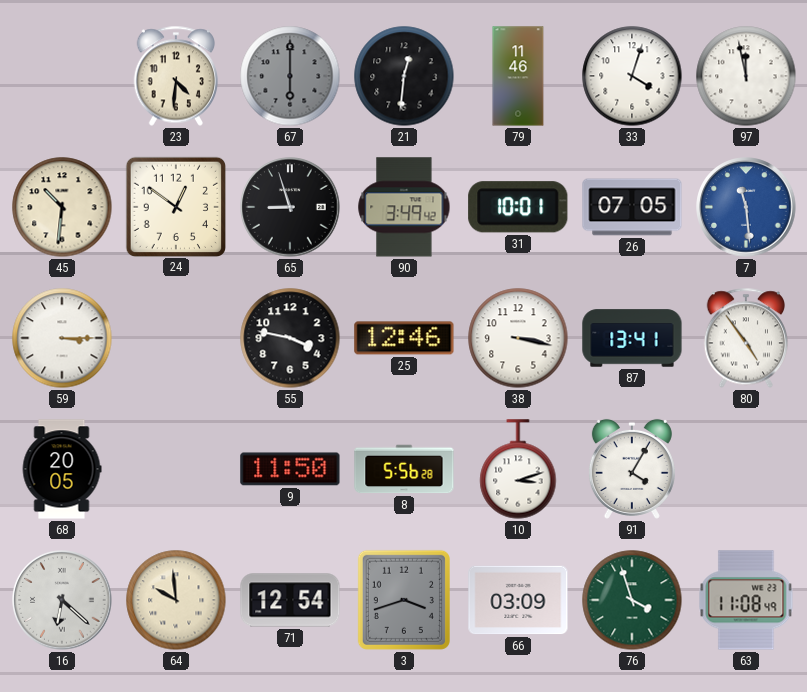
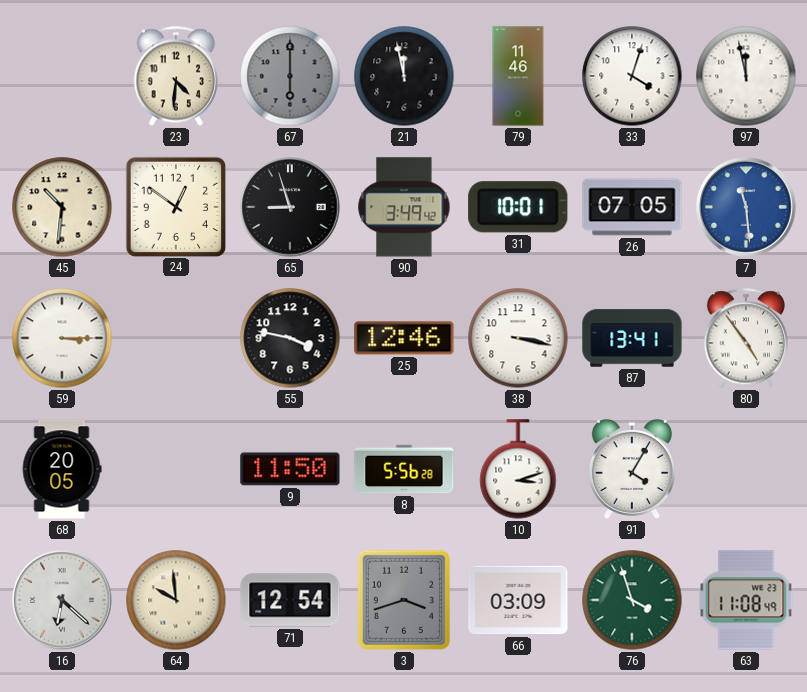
21: 12:31 -> 11:58 (404, 76)
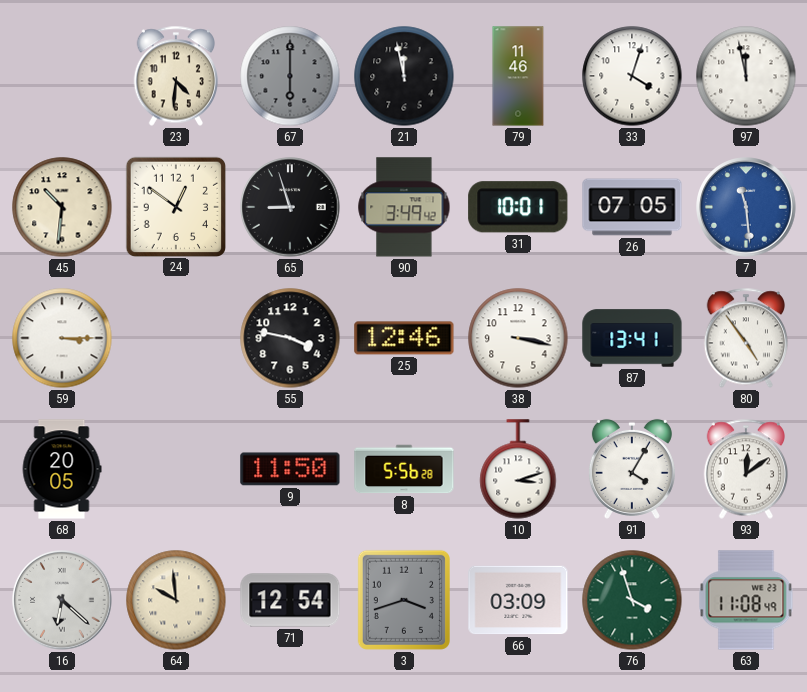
93: none -> 12:09 (746, 469)
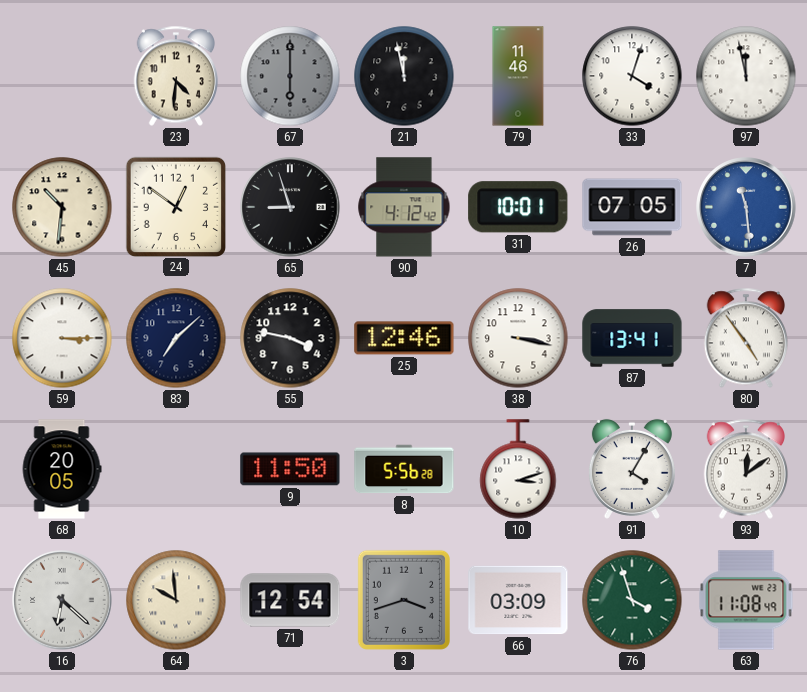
90: 3:49 -> 4:12 (404, 207)
83: none -> 7:08 (176, 338)
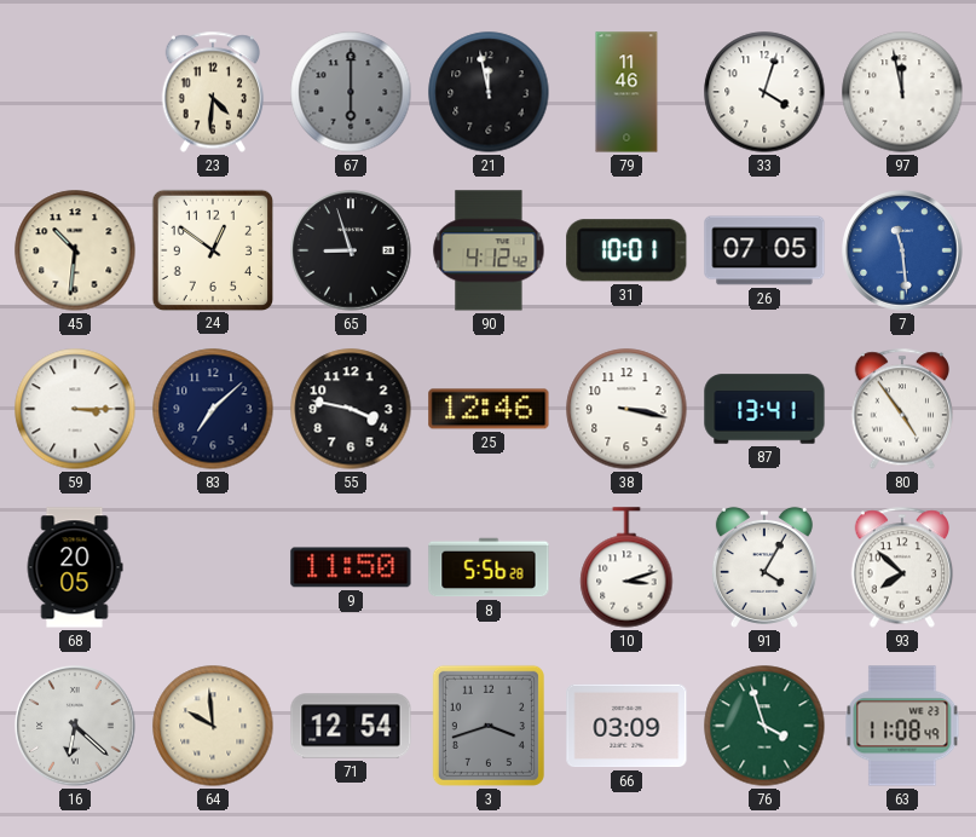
93: 12:09 -> 7:52 (902, 567)
